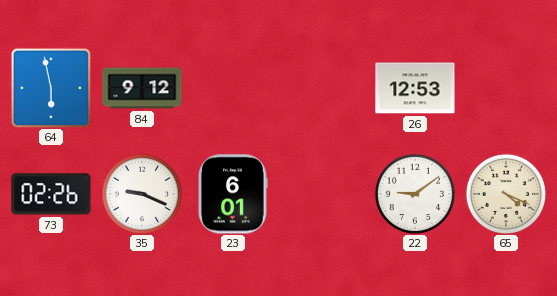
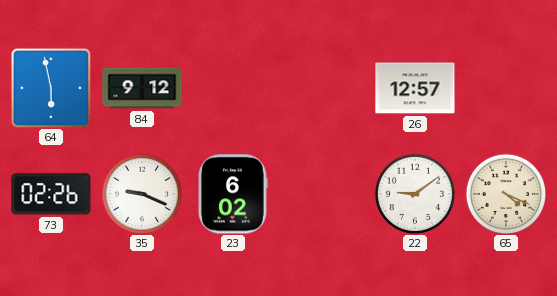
26: 12:53 -> 12:57 (415, 88)
23: 6:01 -> 6:02 (233, 194)
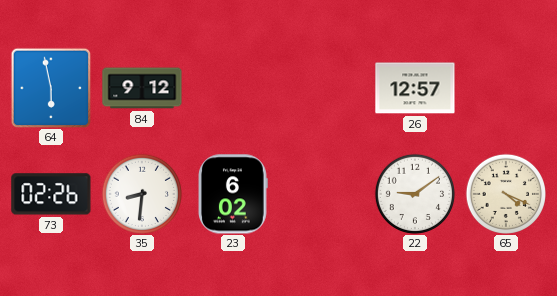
35: 9:19 -> 8:31 (141, 193)
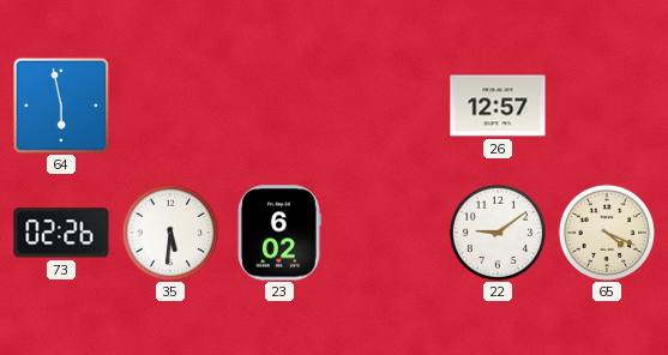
84: 9:12 -> none (142, 88)
35: 8:31 -> 5:31 (169, 231)
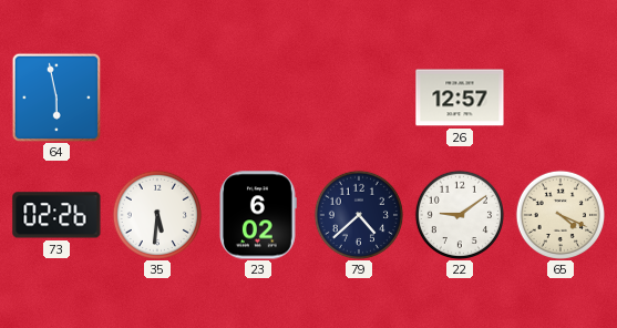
79: none -> 4:38 (358, 214)
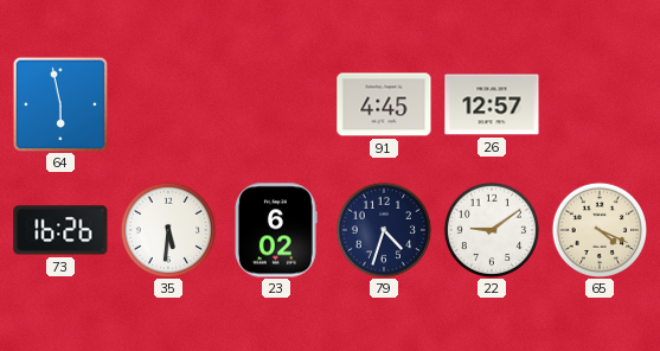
91: none -> 4:45 (384, 104)
73: 02:26 -> 16:26 (60, 230)
79: 4:38 -> 4:33 (383, 229)
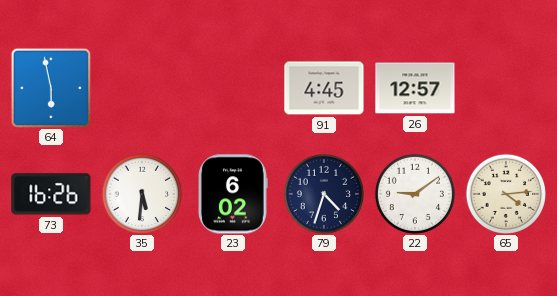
65: 4:19 -> 4:14 (505, 193)
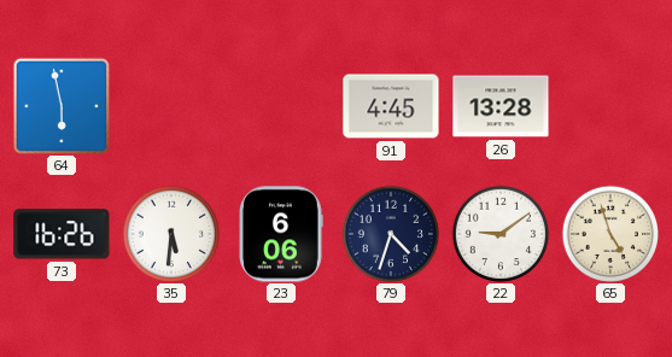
26: 12:57 -> 13:28 (501, 106)
23: 6:02 -> 6:06 (281, 234)
65: 4:14 -> 4:57 (609, 233)
